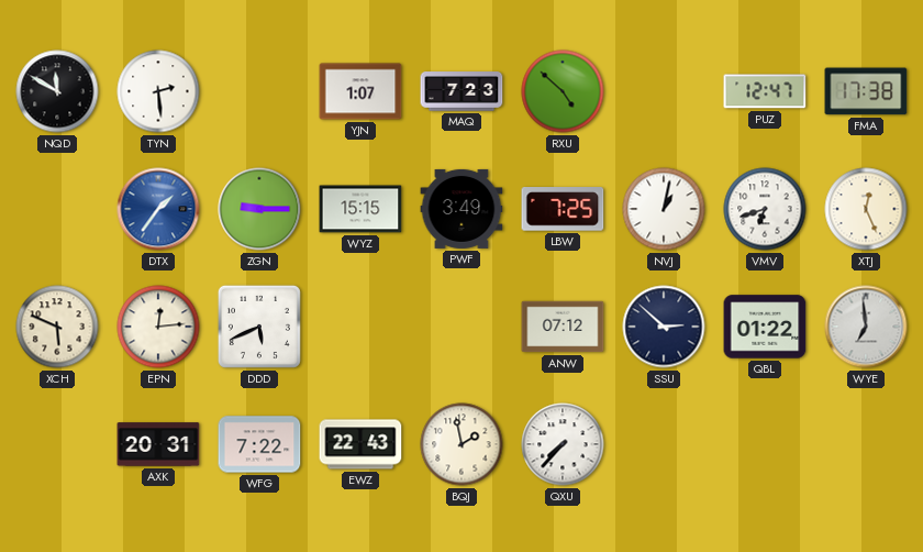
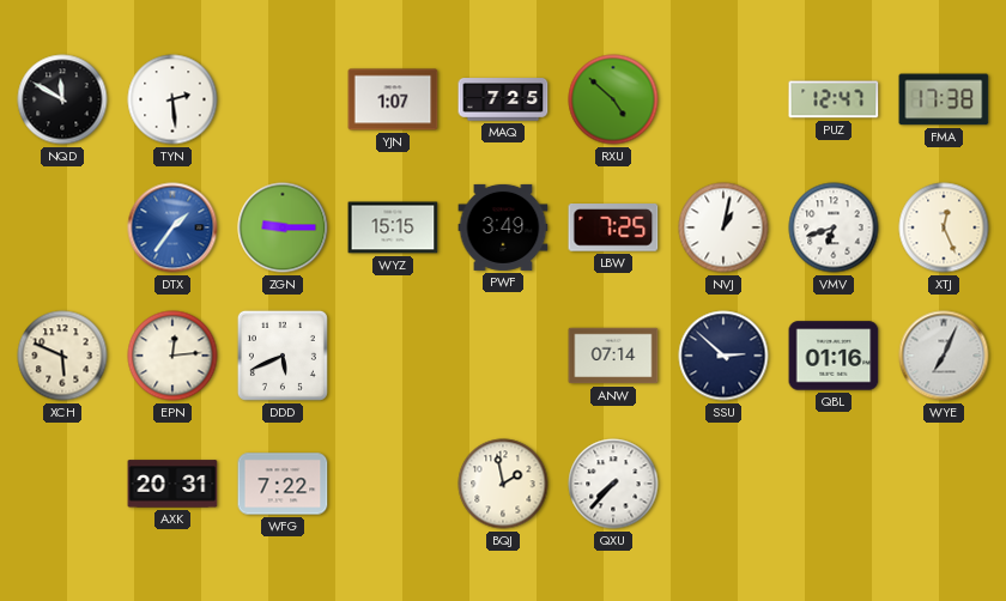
MAQ: 7:23 -> 7:25 (503, 99)
ANW: 07:12 -> 07:14 (613, 356)
QBL: 01:22 -> 01:16 (834, 356)
WYE: 6:59 -> 7:04 (944, 356)
EWZ: 22:43 -> none (360, 444)
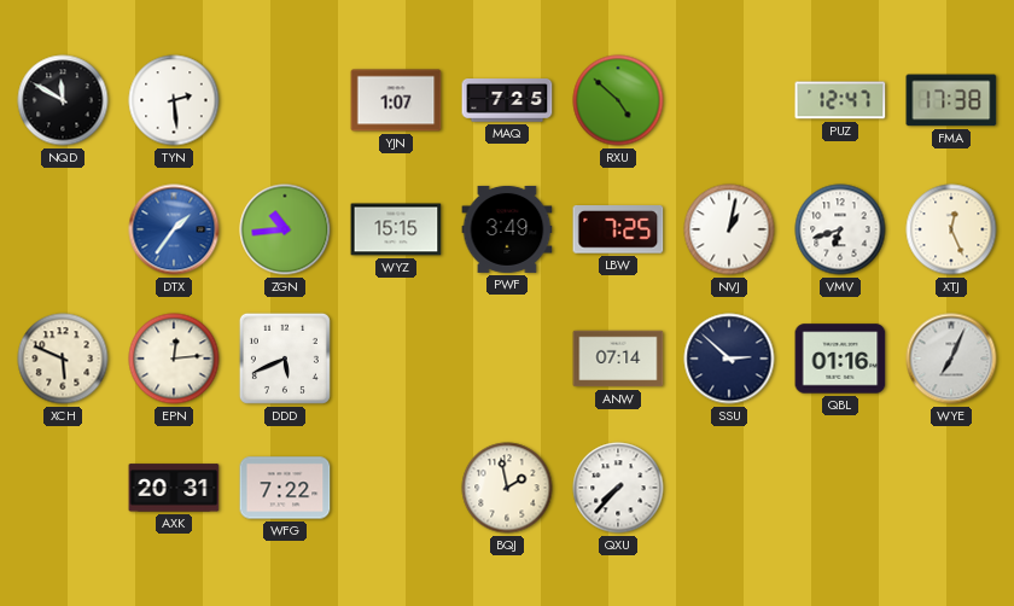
ZGN: 9:15 -> 10:44 (285, 229)
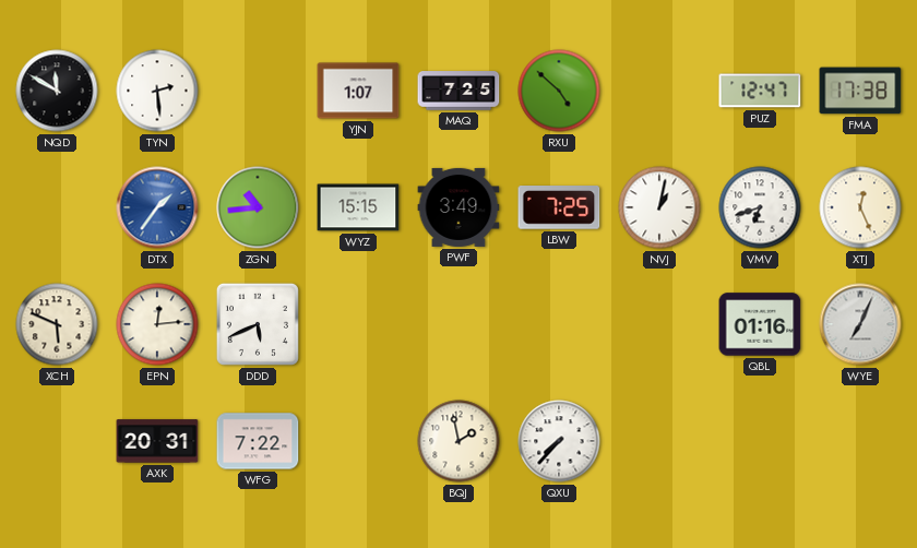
ANW: 07:14 -> none (618, 359)
SSU: 2:52 -> none (729, 359)
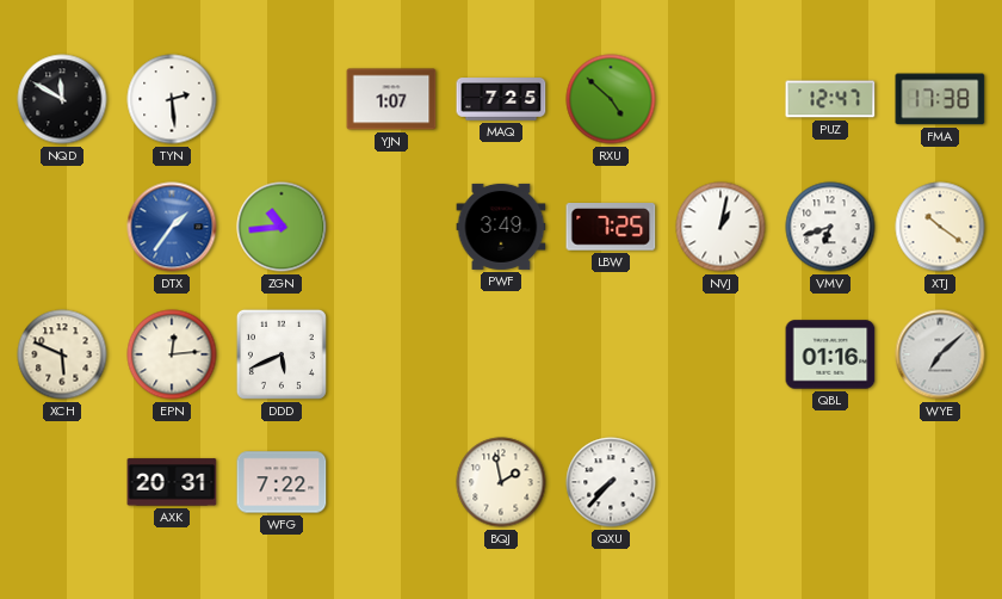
WYZ: 15:15 -> none (358, 207)
XTJ: 12:26 -> 10:21 (940, 227)
WYE: 7:04 -> 7:08 (940, 354)
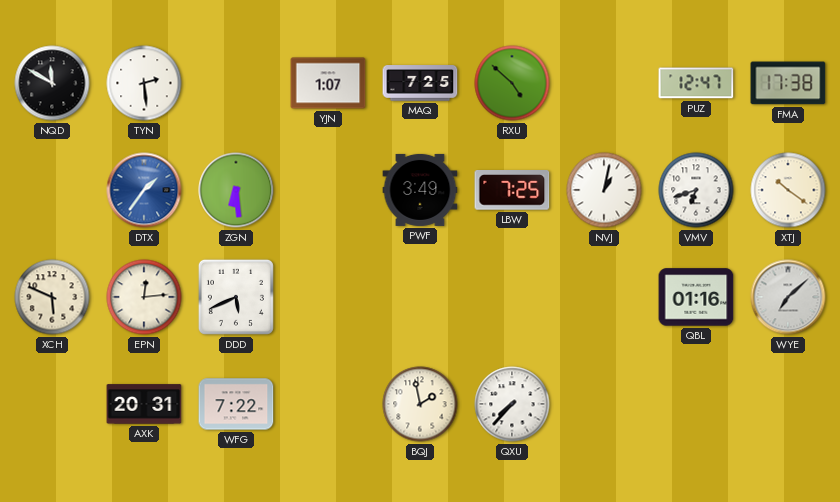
ZGN: 10:44 -> 6:29 (236, 190)
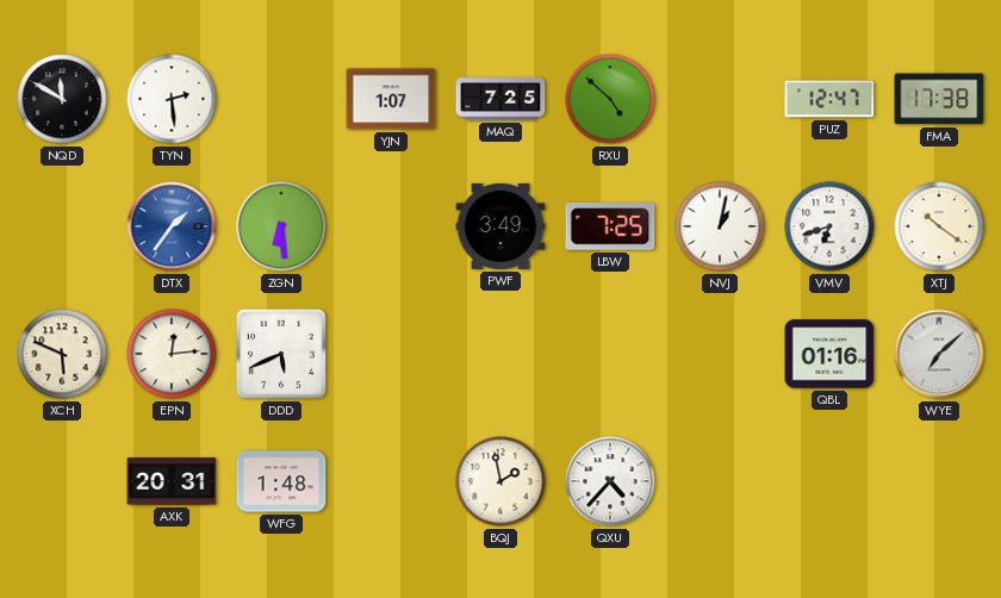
WFG: 7:22 -> 1:48 (281, 481)
QXU: 7:37 -> 4:37 (610, 481)
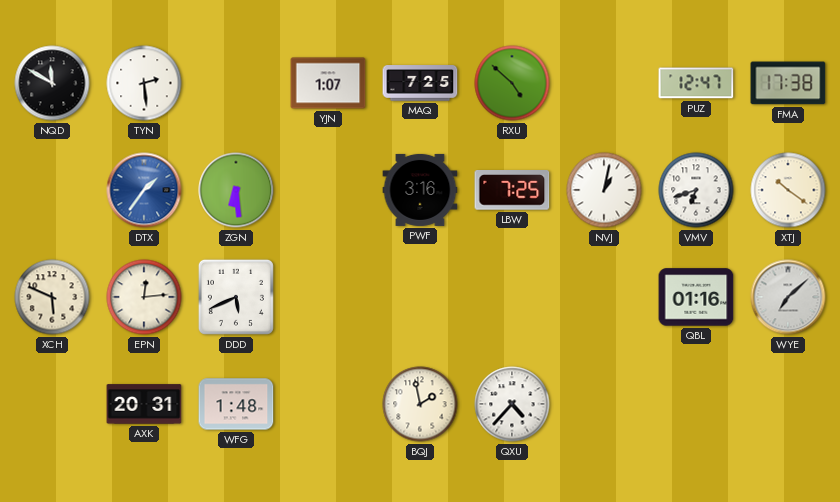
PWF: 3:49 -> 3:16 (420, 190)
